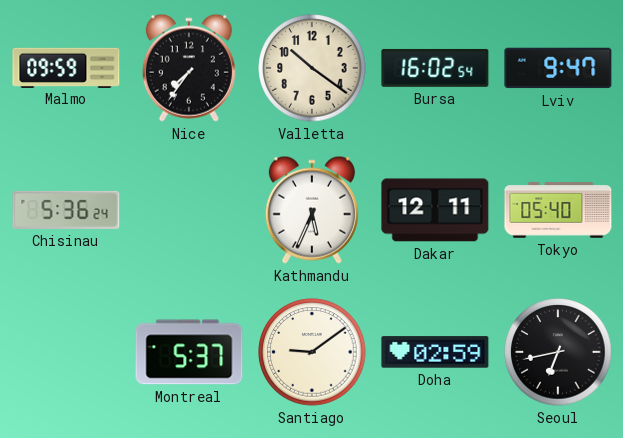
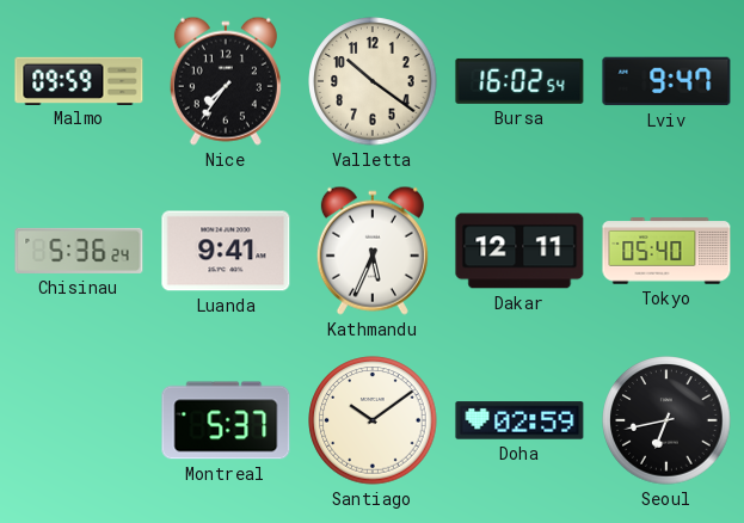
Luanda: none -> 9:41 (226, 251)
Santiago: 9:09 -> 10:09 (373, 420)
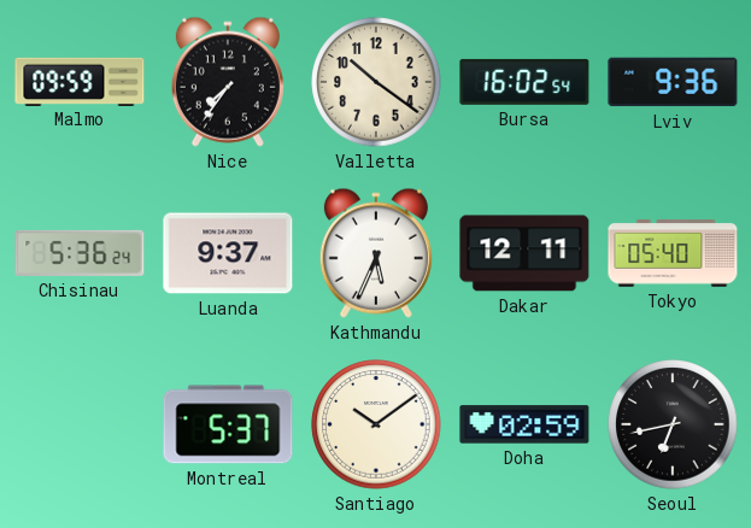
Lviv: 9:47 -> 9:36 (673, 82)
Luanda: 9:41 -> 9:37 (228, 253)
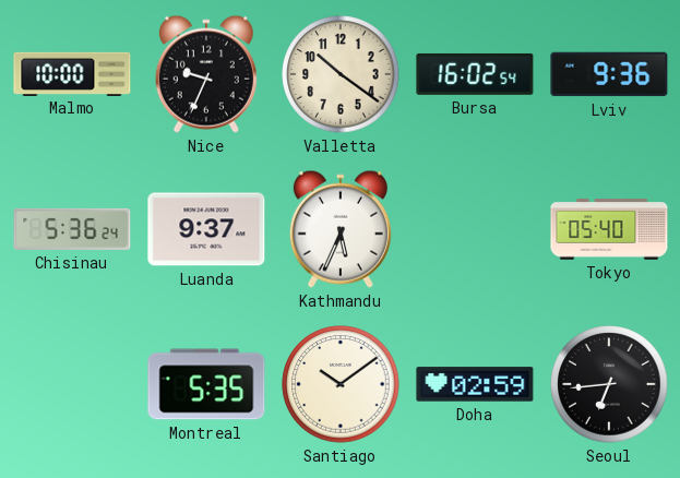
Malmo: 09:59 -> 10:00 (72, 73)
Nice: 7:36 -> 9:34 (206, 74)
Dakar: 12:11 -> none (524, 253)
Montreal: 5:37 -> 5:35 (206, 384)
Seoul: 6:43 -> 6:44 (609, 384)
